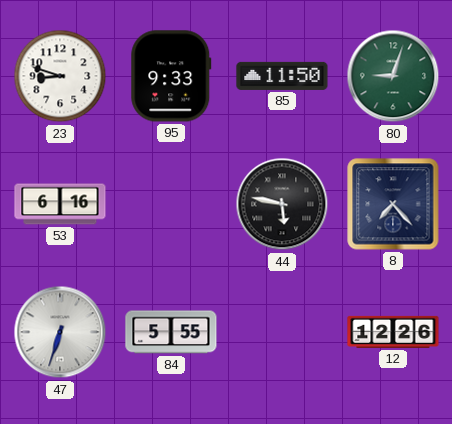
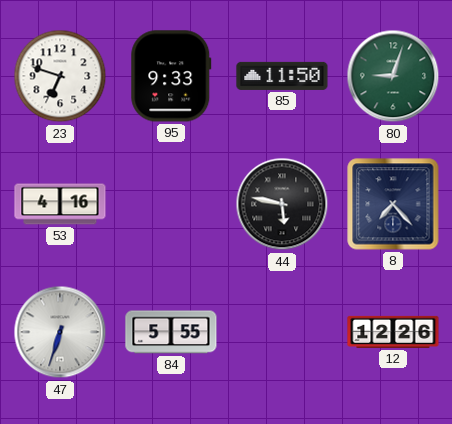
23: 8:48 -> 6:48 (60, 76)
53: 6:16 -> 4:16 (60, 204)
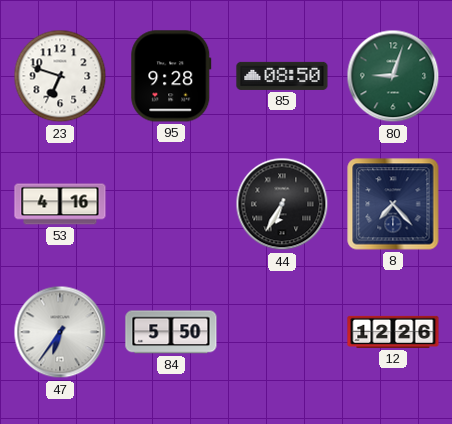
95: 9:33 -> 9:28 (171, 76)
85: 11:50 -> 08:50 (282, 76)
44: 5:47 -> 6:35 (282, 204)
47: 6:33 -> 6:36 (60, 332)
84: 5:55 -> 5:50 (171, 332)
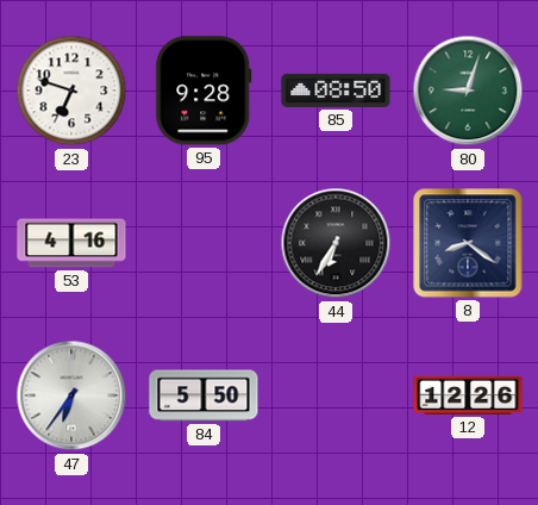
8: 7:23 -> 8:21 (468, 243)
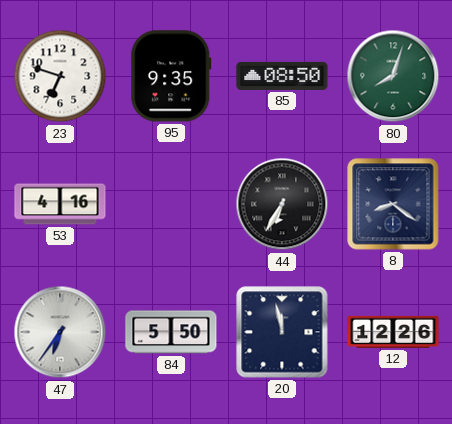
95: 9:28 -> 9:35 (171, 76)
80: 9:03 -> 8:03 (393, 76)
20: none -> 11:58 (282, 332)
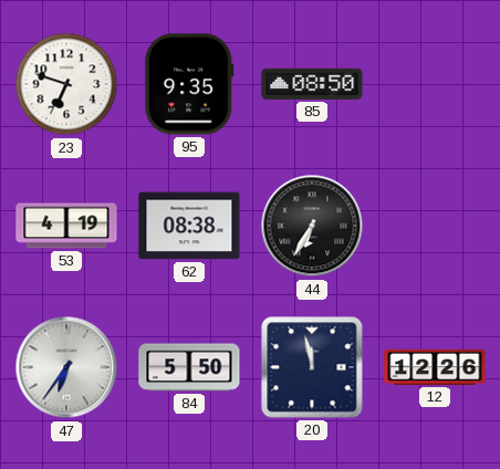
80: 8:03 -> none (393, 76)
53: 4:16 -> 4:19 (66, 226)
62: none -> 08:38 (189, 226)
8: 8:21 -> none (393, 204)
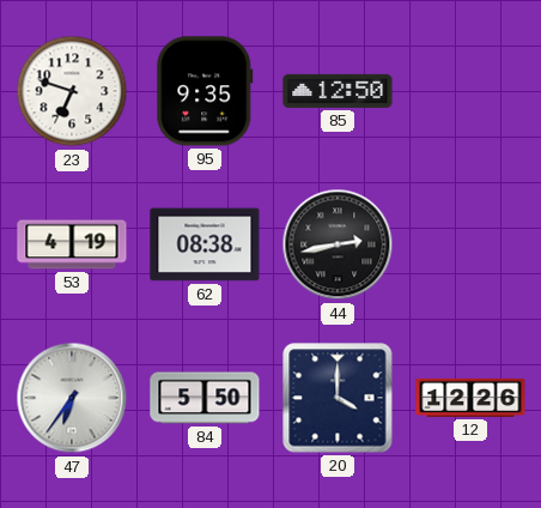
85: 08:50 -> 12:50 (338, 91)
44: 6:35 -> 2:43 (338, 244)
20: 11:58 -> 4:00 (338, 398)
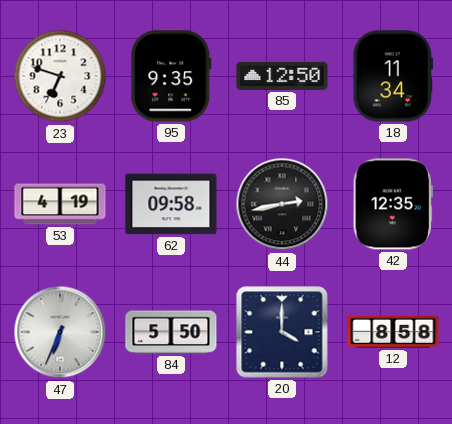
18: none -> 11:34 (393, 76)
62: 08:38 -> 09:58 (171, 204)
42: none -> 12:35 (393, 204)
47: 6:36 -> 6:34 (60, 332)
12: 12:26 -> 8:58 (393, 332)
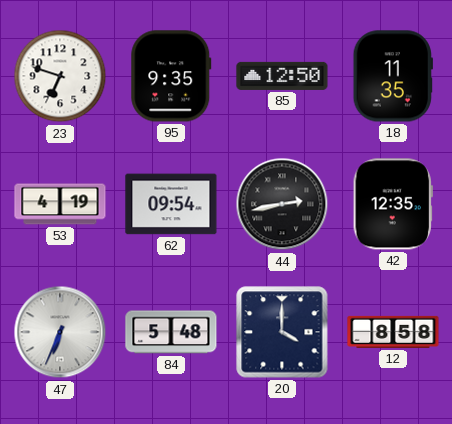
18: 11:34 -> 11:35 (393, 76)
62: 09:58 -> 09:54 (171, 204)
84: 5:50 -> 5:48 (171, 332)
